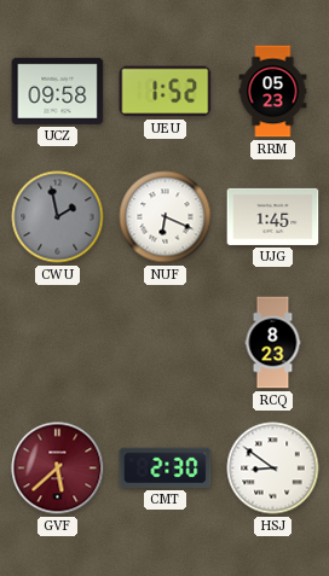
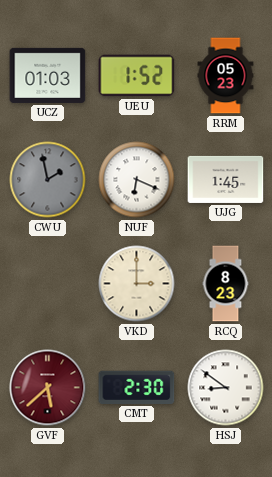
UCZ: 09:58 -> 01:03 (48, 75)
VKD: none -> 3:00 (137, 284)
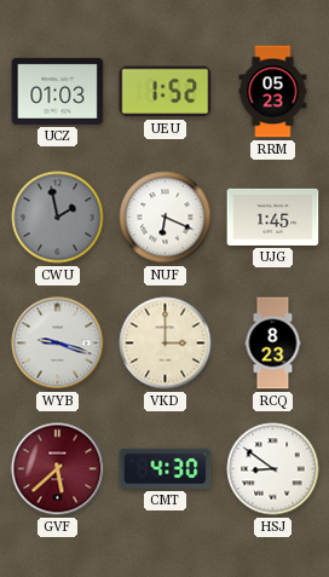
WYB: none -> 9:18 (58, 344)
CMT: 2:30 -> 4:30 (166, 468)
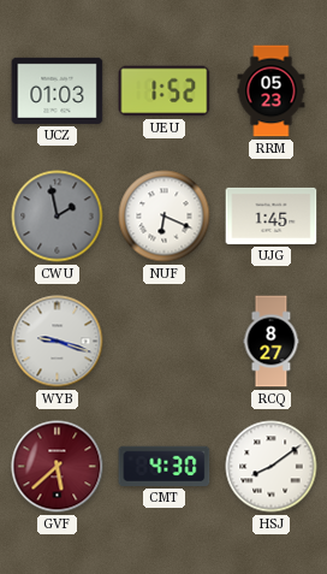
VKD: 3:00 -> none (166, 344)
RCQ: 8:23 -> 8:27 (272, 342)
HSJ: 8:51 -> 8:09 (272, 467)
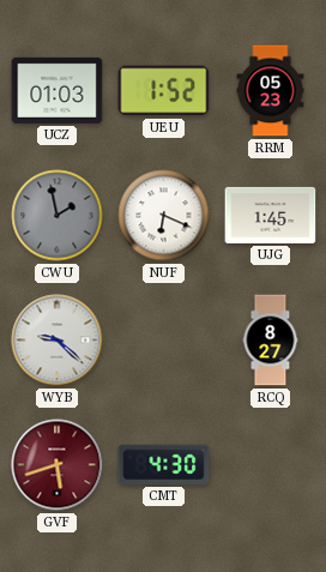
WYB: 9:18 -> 9:22 (58, 341)
GVF: 5:38 -> 5:42 (58, 465)
HSJ: 8:09 -> none (272, 467)
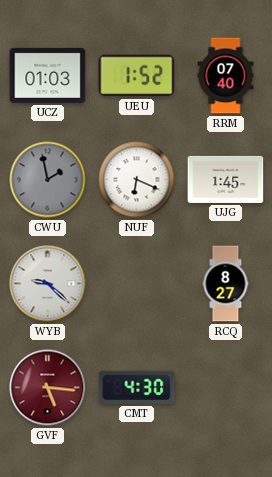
RRM: 05:23 -> 07:40 (226, 76)
GVF: 5:42 -> 5:16 (48, 388)
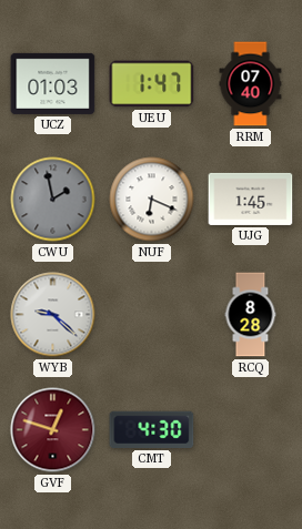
UEU: 1:52 -> 1:47 (152, 84)
RCQ: 8:27 -> 8:28 (251, 315)
GVF: 5:16 -> 12:48 (53, 430)
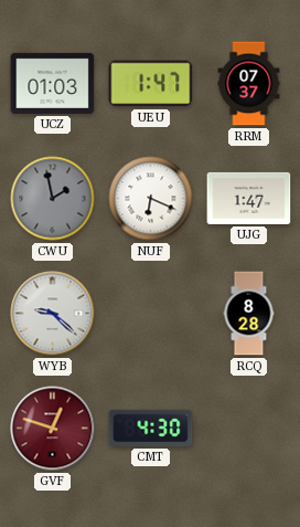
RRM: 07:40 -> 07:37 (249, 84)
UJG: 1:45 -> 1:47 (249, 198)
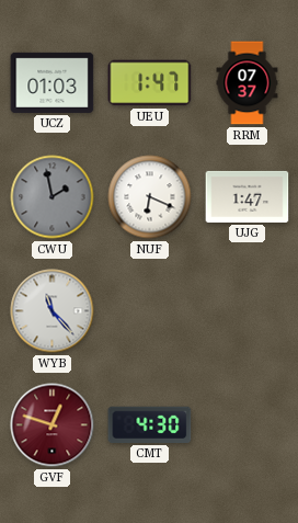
WYB: 9:22 -> 11:23 (53, 311)
RCQ: 8:28 -> none (249, 314)
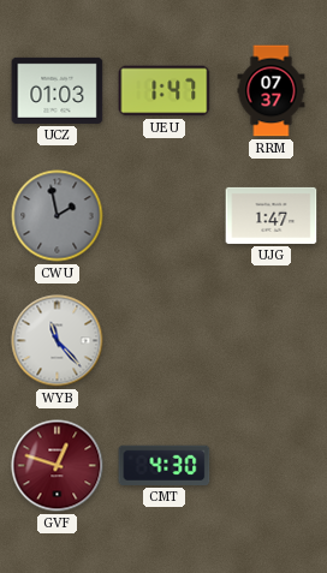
NUF: 6:19 -> none (150, 197)
